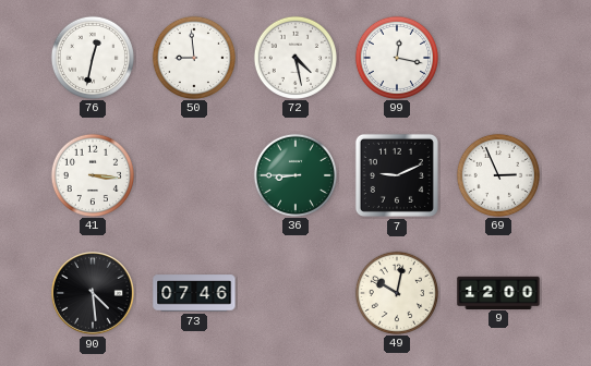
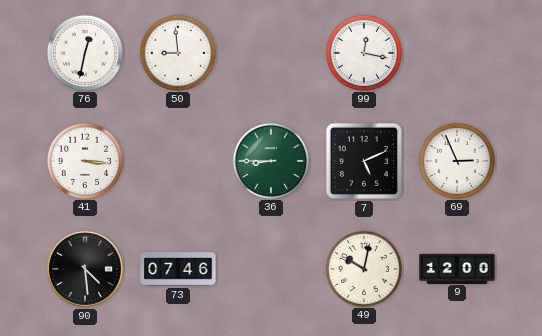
72: 4:28 -> none (294, 57)
7: 9:11 -> 5:11 (364, 161)
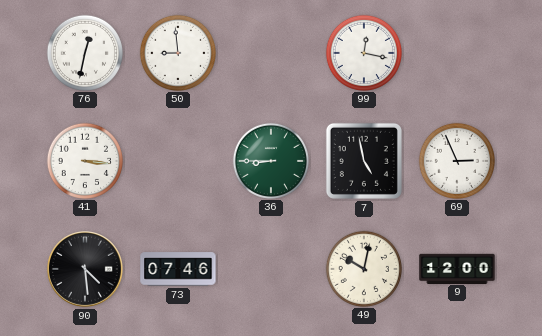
7: 5:11 -> 4:58 (364, 161)
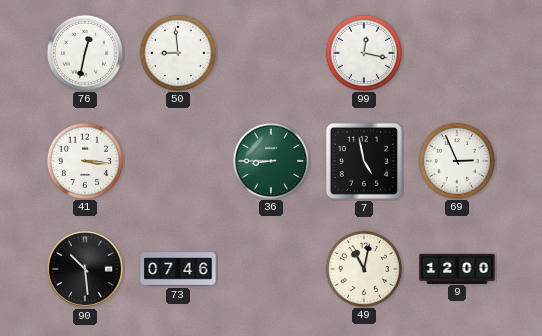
90: 4:29 -> 10:29 (86, 270)
49: 10:02 -> 11:02 (363, 268)
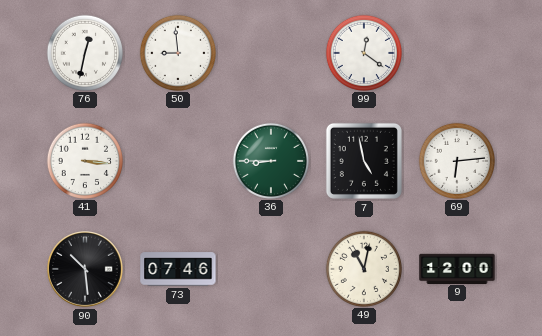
99: 12:17 -> 12:21 (363, 52)
69: 2:56 -> 6:14 (456, 160)
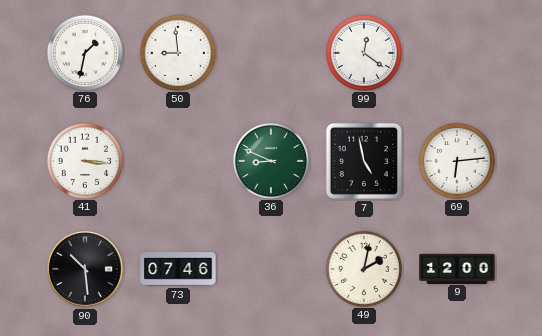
76: 12:32 -> 1:32 (84, 52)
36: 8:45 -> 8:49 (270, 160)
49: 11:02 -> 2:02 (363, 268)
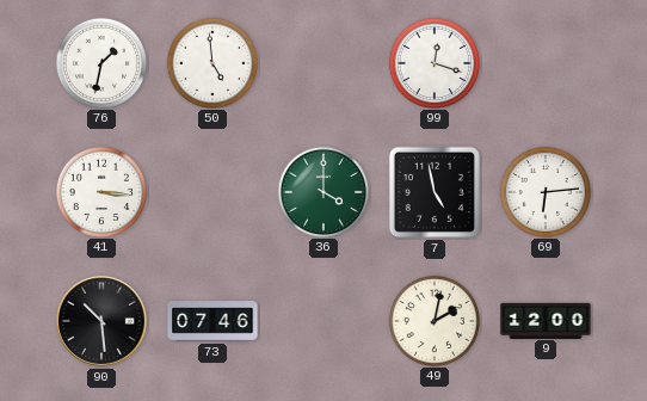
50: 8:59 -> 4:59 (211, 62)
99: 12:21 -> 12:18 (433, 62)
36: 8:49 -> 4:00 (322, 191)
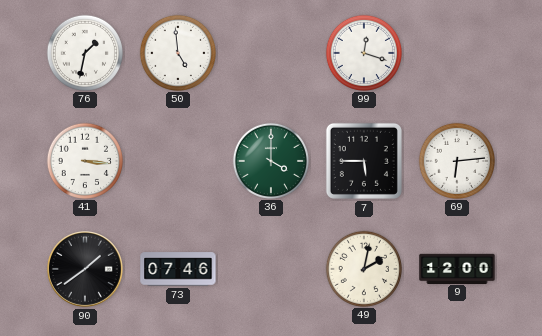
7: 4:58 -> 5:45 (364, 161)
90: 10:29 -> 1:39 (86, 270)
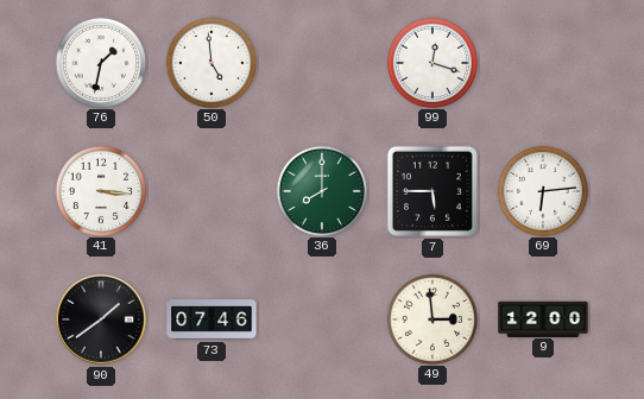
36: 4:00 -> 8:00 (321, 190)
49: 2:02 -> 2:59 (431, 318)
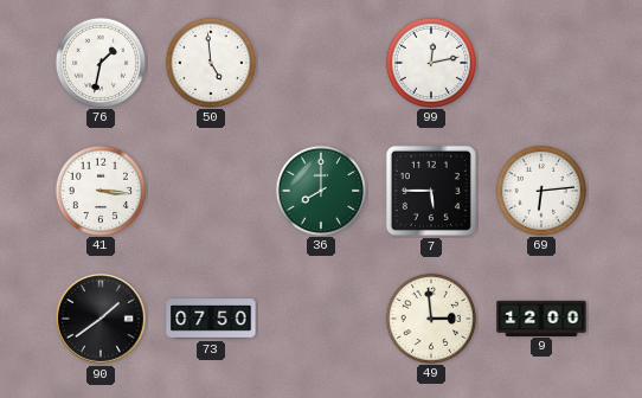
99: 12:18 -> 12:13 (430, 62)
73: 07:46 -> 07:50 (211, 319)
